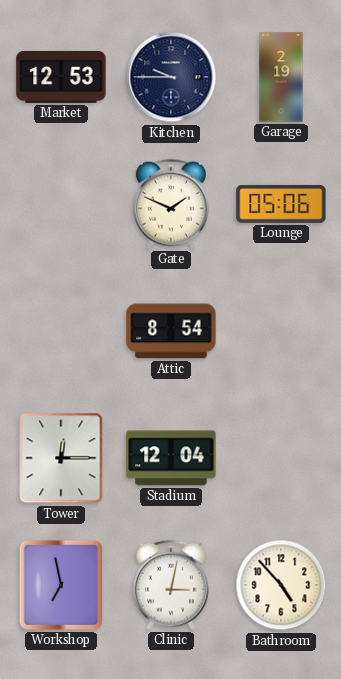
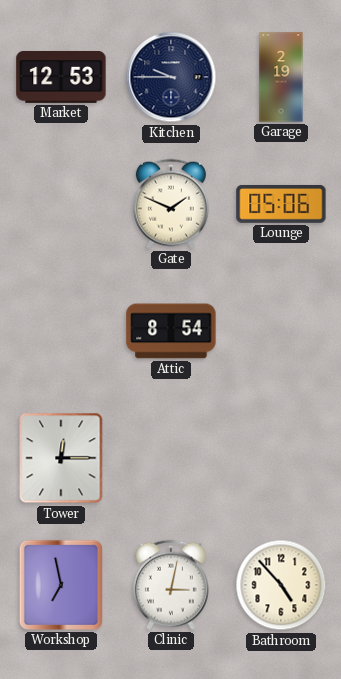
Stadium: 12:04 -> none (171, 458)
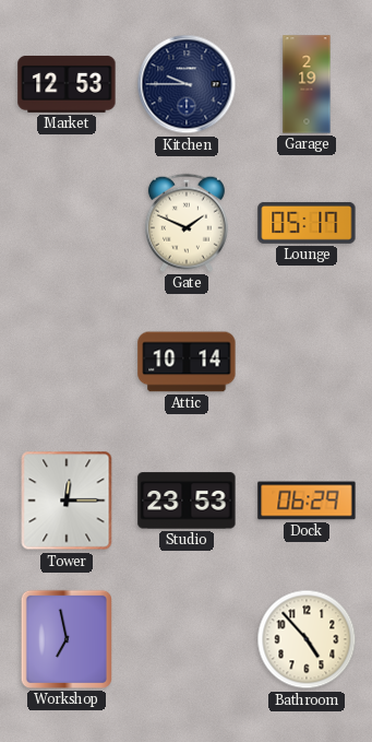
Lounge: 05:06 -> 05:17 (307, 223)
Attic: 8:54 -> 10:14 (187, 362)
Studio: none -> 23:53 (187, 500)
Dock: none -> 06:29 (307, 500)
Clinic: 3:02 -> none (171, 585)
